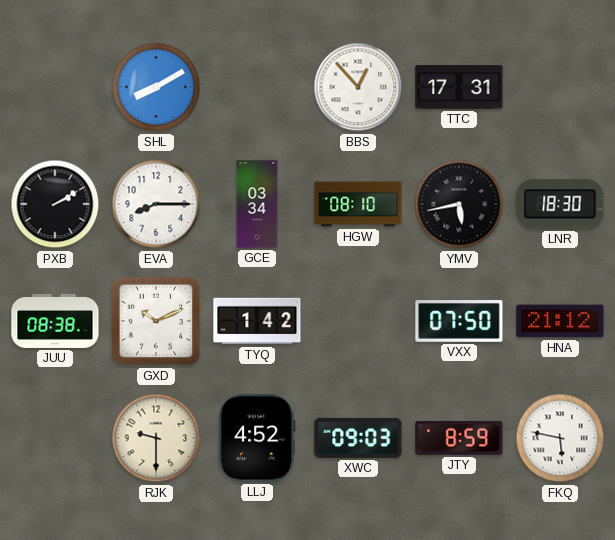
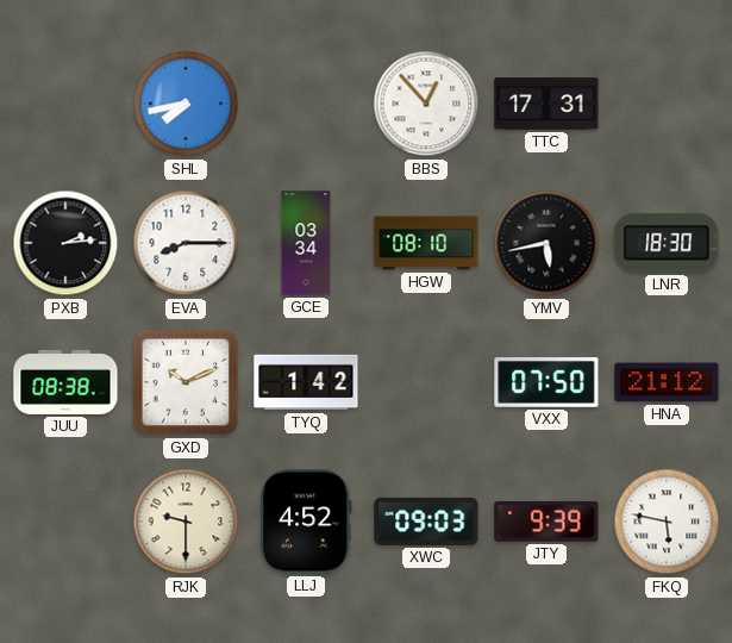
SHL: 8:10 -> 7:43 (186, 104)
PXB: 2:10 -> 2:14 (65, 243)
JTY: 8:59 -> 9:39 (546, 522)
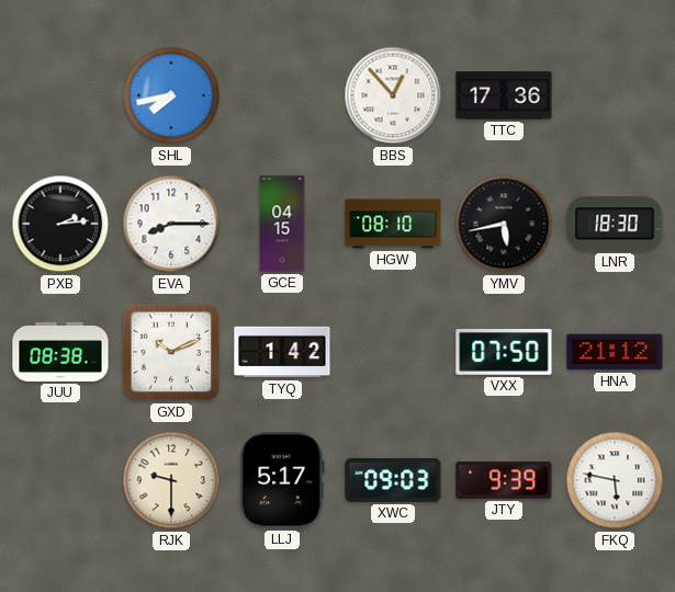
TTC: 17:31 -> 17:36 (504, 95)
GCE: 03:34 -> 04:15 (282, 224)
LLJ: 4:52 -> 5:17 (282, 480)
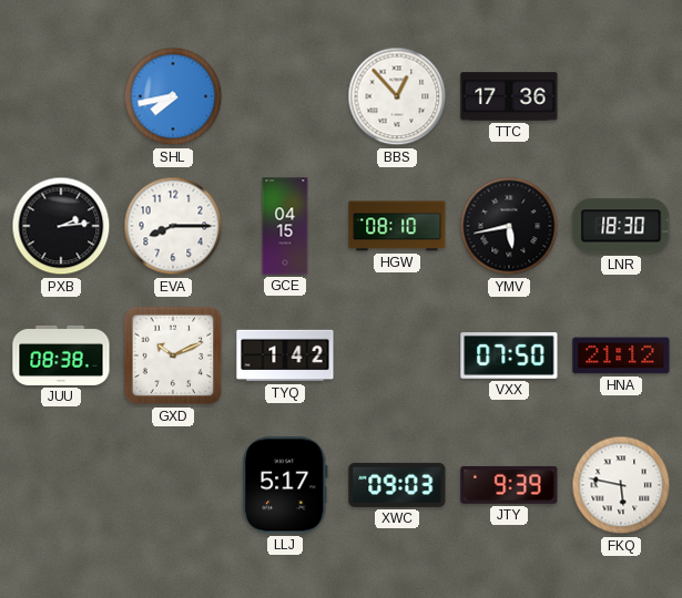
RJK: 9:30 -> none (171, 480)
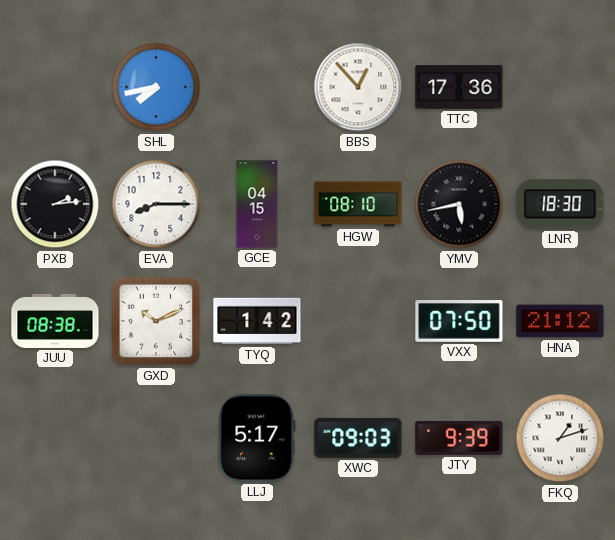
FKQ: 5:47 -> 1:12 (560, 438)
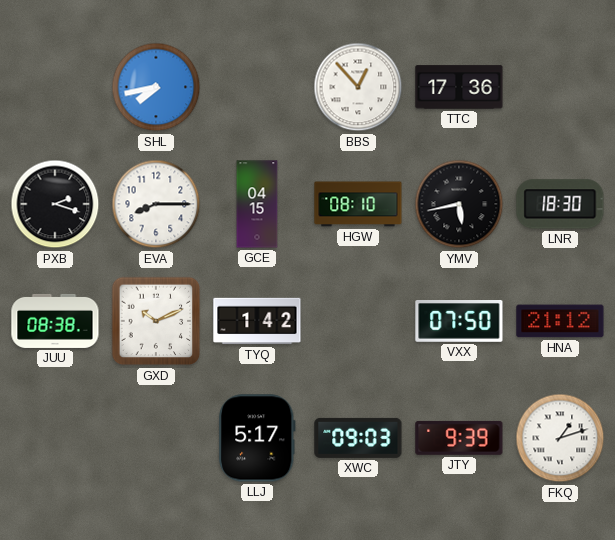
PXB: 2:14 -> 2:18 (55, 204)
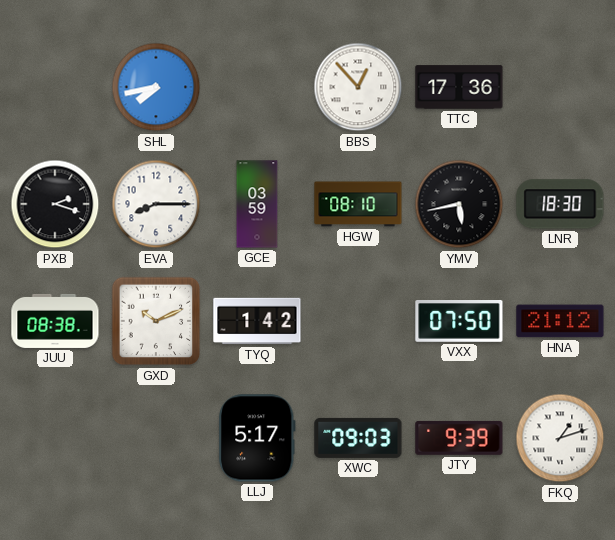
GCE: 04:15 -> 03:59 (257, 204)
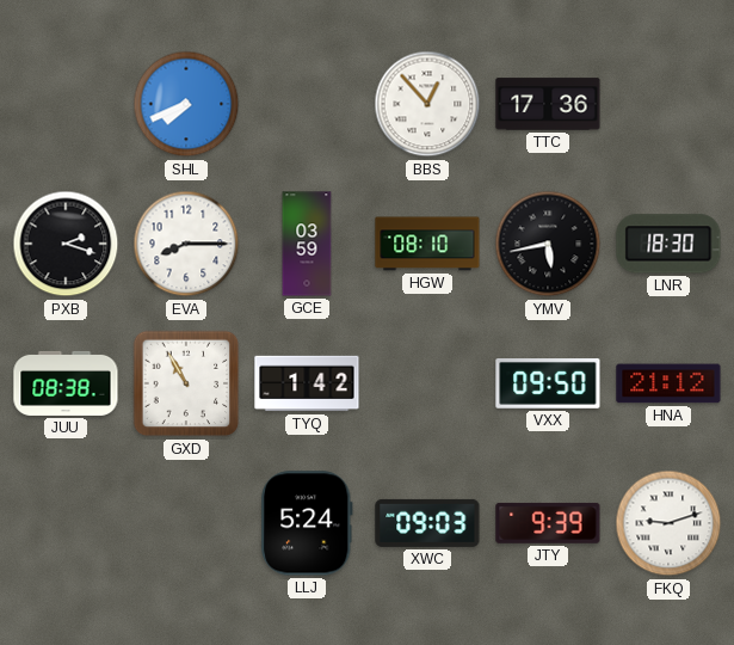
SHL: 7:43 -> 7:41 (186, 104)
GXD: 10:11 -> 10:55 (186, 383)
VXX: 07:50 -> 09:50 (548, 385)
LLJ: 5:17 -> 5:24 (307, 523)
FKQ: 1:12 -> 9:12 (668, 523)
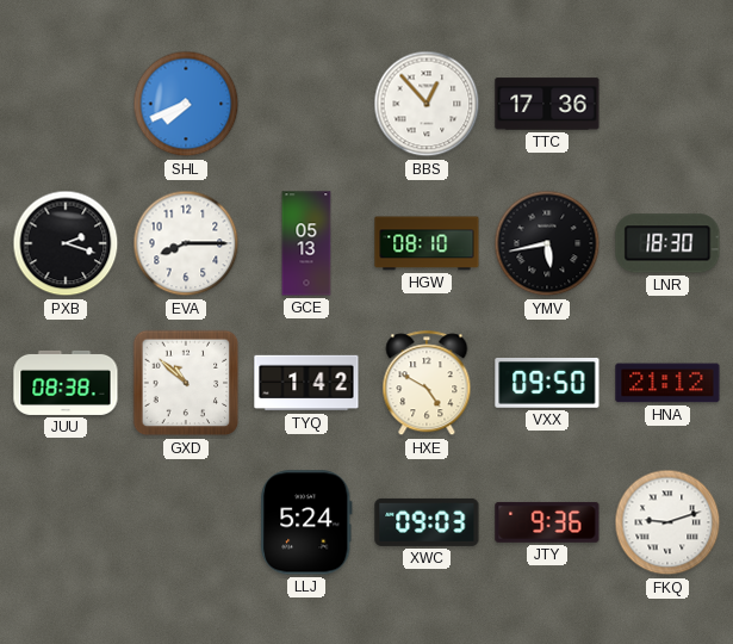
GCE: 03:59 -> 05:13 (306, 243)
GXD: 10:55 -> 10:52 (186, 383)
HXE: none -> 4:50 (427, 384)
JTY: 9:39 -> 9:36 (547, 522)
